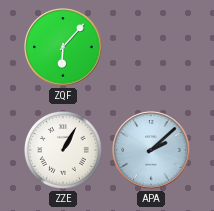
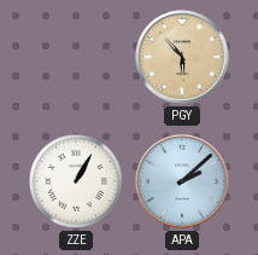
ZQF: 6:07 -> none (63, 47)
PGY: none -> 5:53 (182, 57)
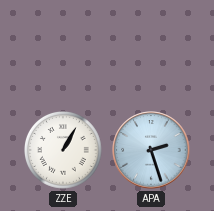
PGY: 5:53 -> none (182, 57)
APA: 2:08 -> 2:27 (151, 150)
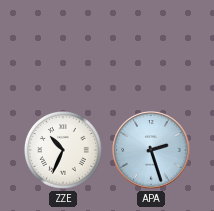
ZZE: 1:05 -> 10:34 (64, 151)
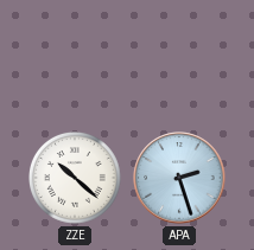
ZZE: 10:34 -> 10:22 (76, 179)
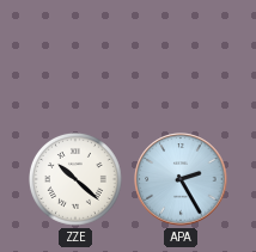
APA: 2:27 -> 2:25 (181, 179)
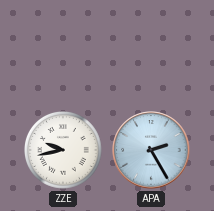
ZZE: 10:22 -> 9:43 (64, 151)
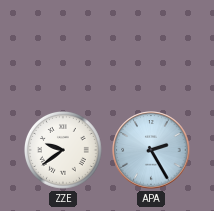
ZZE: 9:43 -> 9:39 (64, 151)
